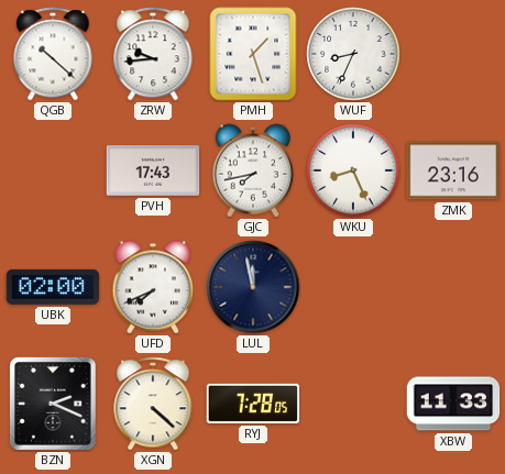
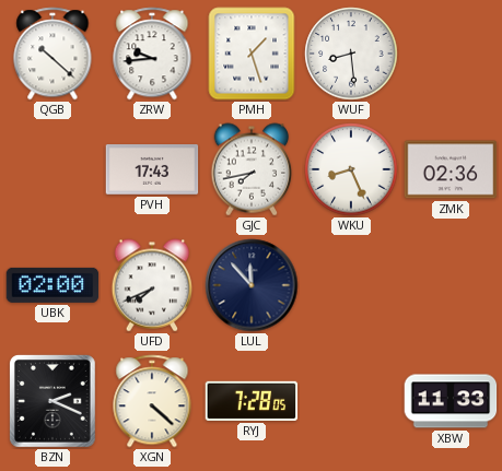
WUF: 8:34 -> 8:29 (351, 54)
ZMK: 23:16 -> 02:36 (451, 169)
LUL: 11:58 -> 11:53 (252, 285)
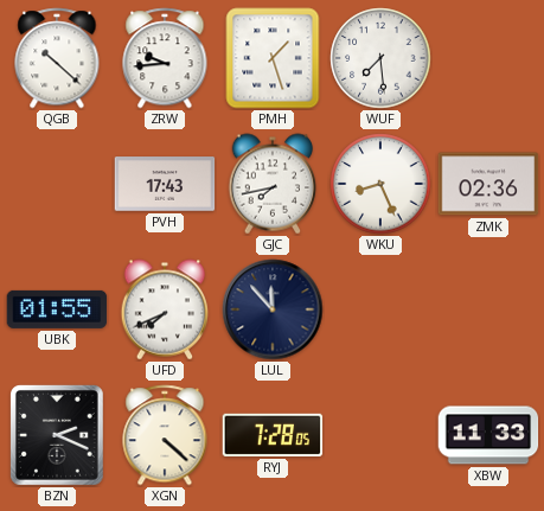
WUF: 8:29 -> 7:29 (380, 58)
UBK: 02:00 -> 01:55 (57, 309)
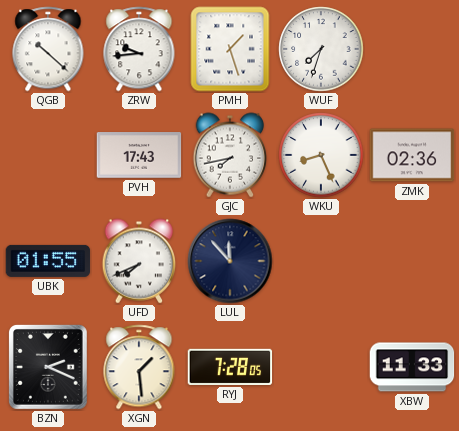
WUF: 7:29 -> 7:33 (321, 49)
XGN: 4:22 -> 1:29 (139, 367)
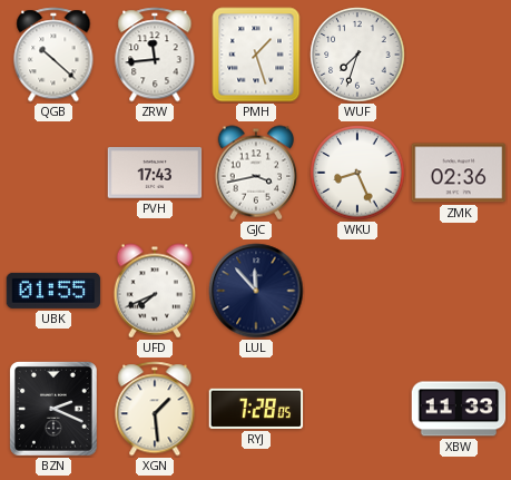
ZRW: 9:44 -> 11:44 (155, 55)
GJC: 7:43 -> 3:43 (256, 173)
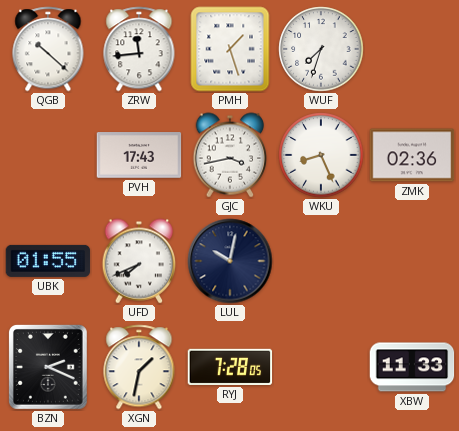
LUL: 11:53 -> 10:02 (230, 261)
XGN: 1:29 -> 1:32 (139, 367)
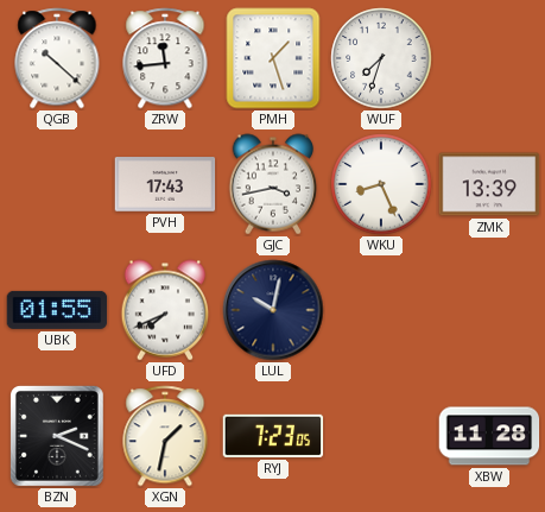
ZMK: 02:36 -> 13:39 (489, 184)
RYJ: 7:28 -> 7:23 (273, 436)
XBW: 11:33 -> 11:28 (489, 436)
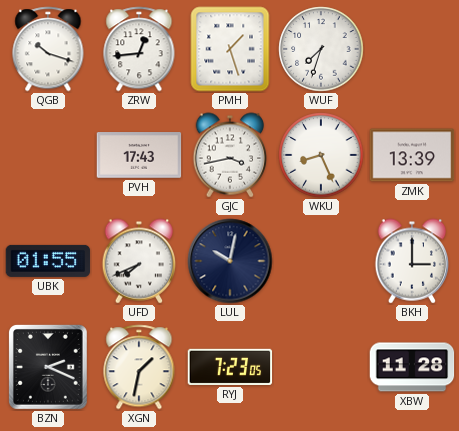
QGB: 10:22 -> 10:18 (48, 49)
ZRW: 11:44 -> 12:44 (139, 49)
BKH: none -> 3:00 (412, 261)
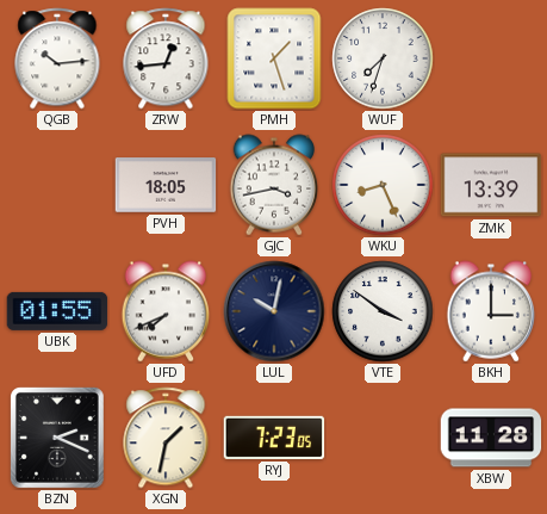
QGB: 10:18 -> 10:14 (57, 58)
PVH: 17:43 -> 18:05 (166, 185)
VTE: none -> 3:51 (383, 311)
